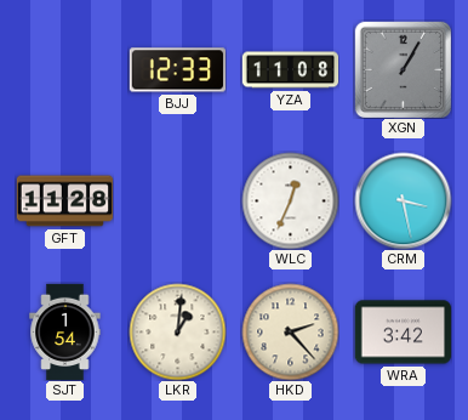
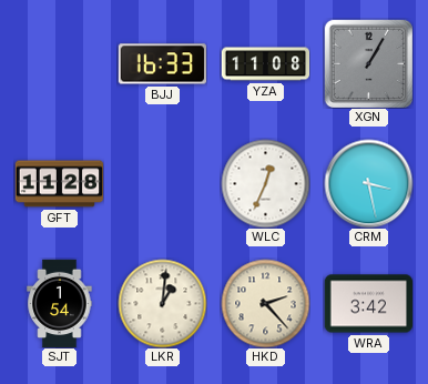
BJJ: 12:33 -> 16:33 (162, 64)
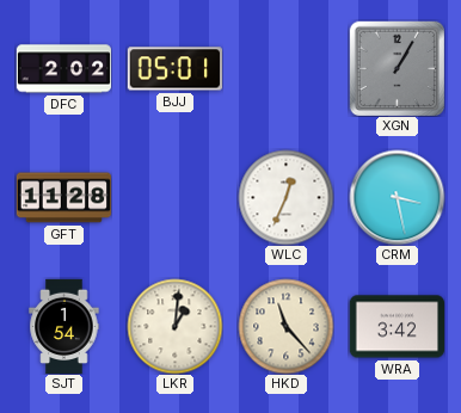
DFC: none -> 2:02 (63, 69)
BJJ: 16:33 -> 05:01 (174, 69)
YZA: 11:08 -> none (265, 64)
HKD: 2:23 -> 11:23 (285, 326)
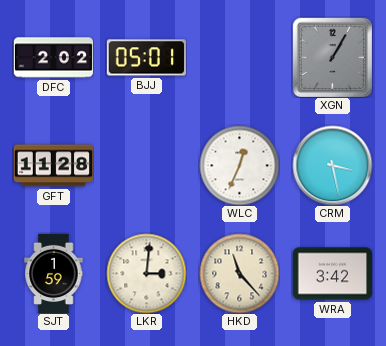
SJT: 1:54 -> 1:59 (54, 273)
LKR: 1:01 -> 3:01 (146, 273)
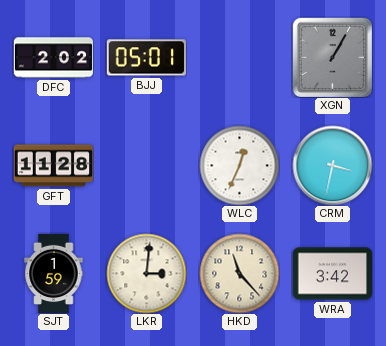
CRM: 3:28 -> 3:32 (332, 165)
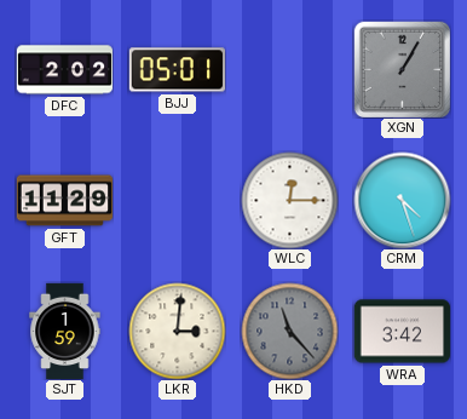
GFT: 11:28 -> 11:29 (64, 201)
WLC: 12:34 -> 12:15 (289, 200)
CRM: 3:32 -> 4:27 (402, 200)
HKD dial: cream -> grey (289, 331)
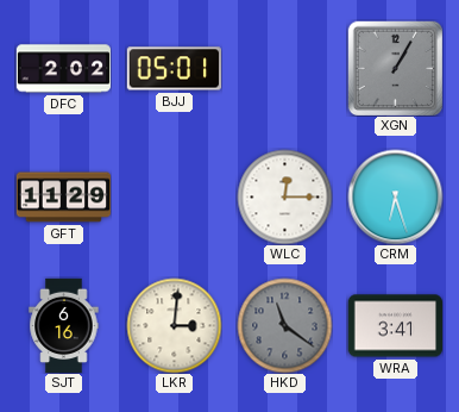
CRM: 4:27 -> 6:27 (395, 196)
SJT: 1:59 -> 6:16 (64, 325)
HKD: 11:23 -> 11:21 (284, 325)
WRA: 3:42 -> 3:41 (395, 326)
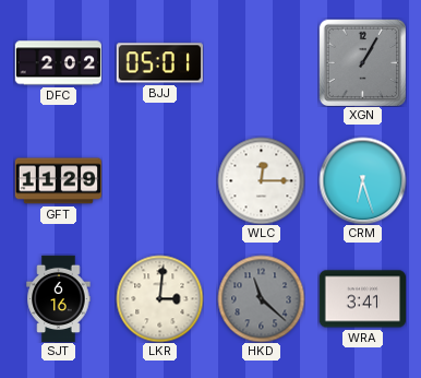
HKD: 11:21 -> 11:22 (261, 298)
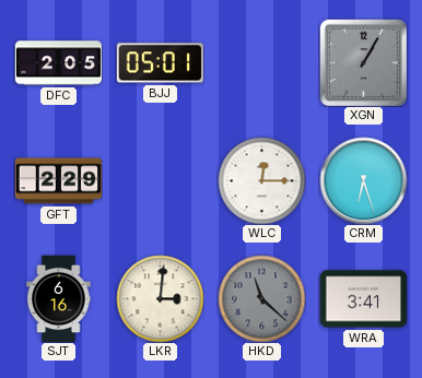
DFC: 2:02 -> 2:05 (58, 63)
GFT: 11:29 -> 2:29 (58, 181)
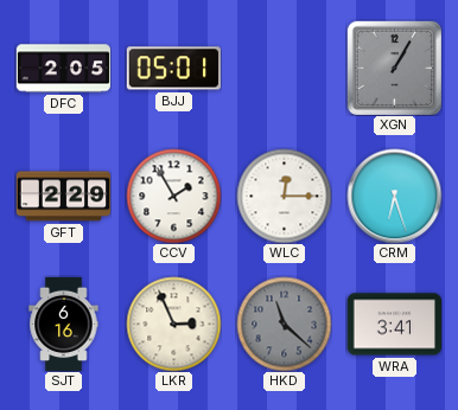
CCV: none -> 1:55 (173, 196)
LKR: 3:01 -> 2:56 (173, 323)
